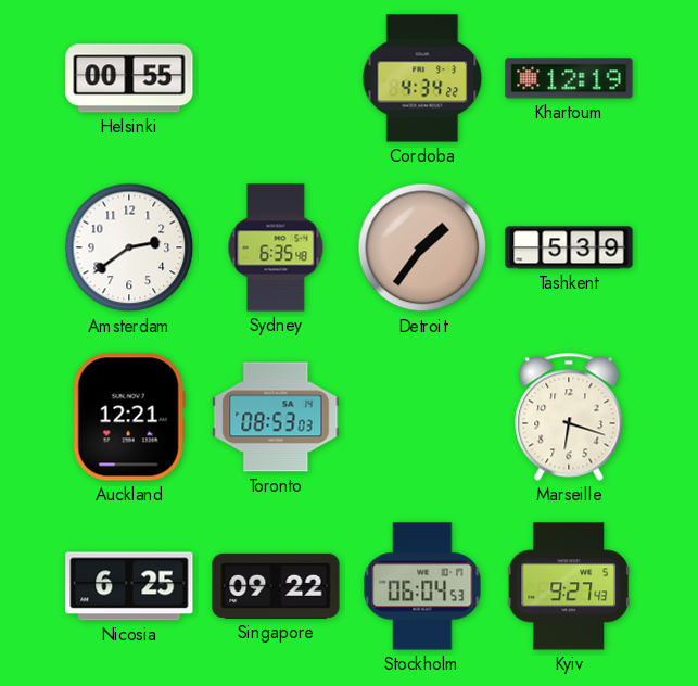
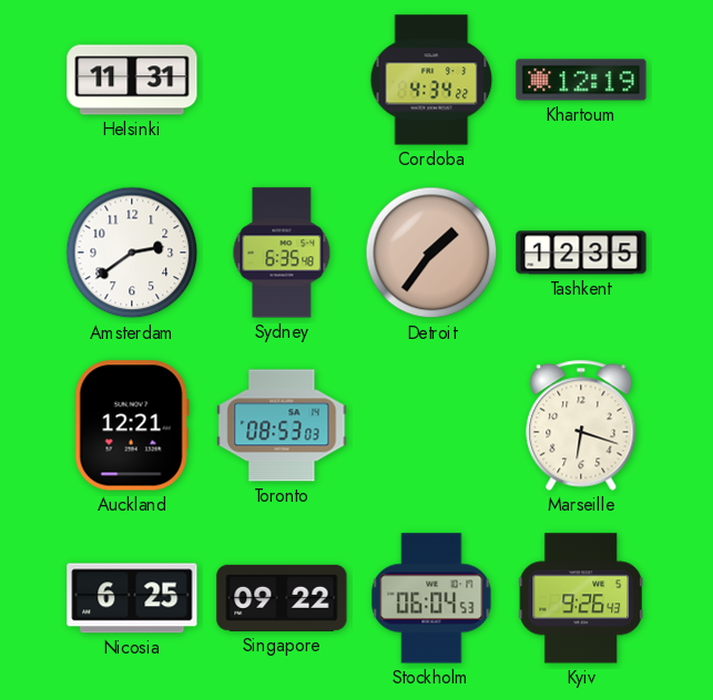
Helsinki: 00:55 -> 11:31 (132, 80)
Tashkent: 5:39 -> 12:35 (581, 253)
Kyiv: 9:27 -> 9:26 (580, 598)
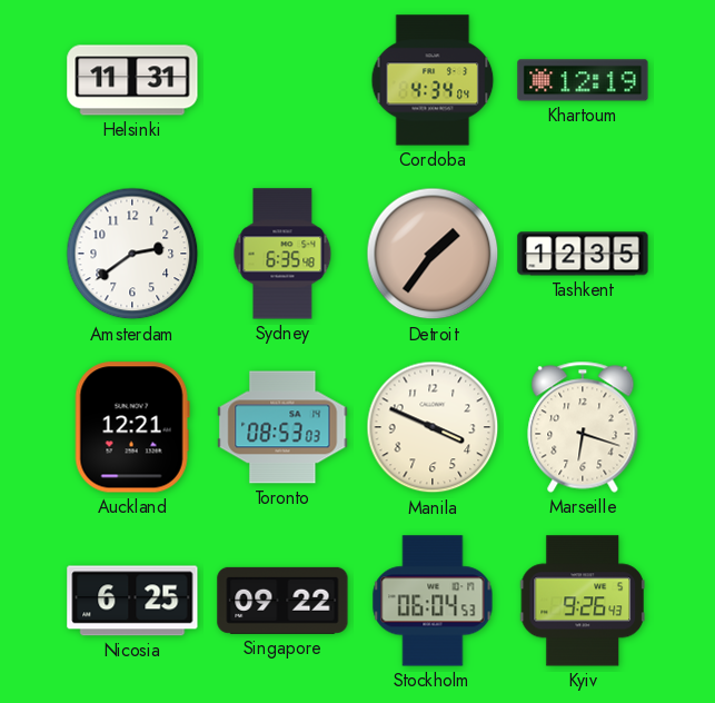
Cordoba: 4:34:22 -> 4:34:04 (433, 80)
Manila: none -> 3:49 (433, 427)
